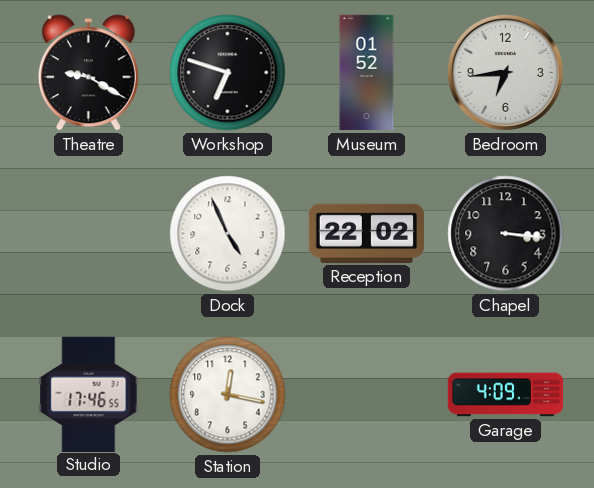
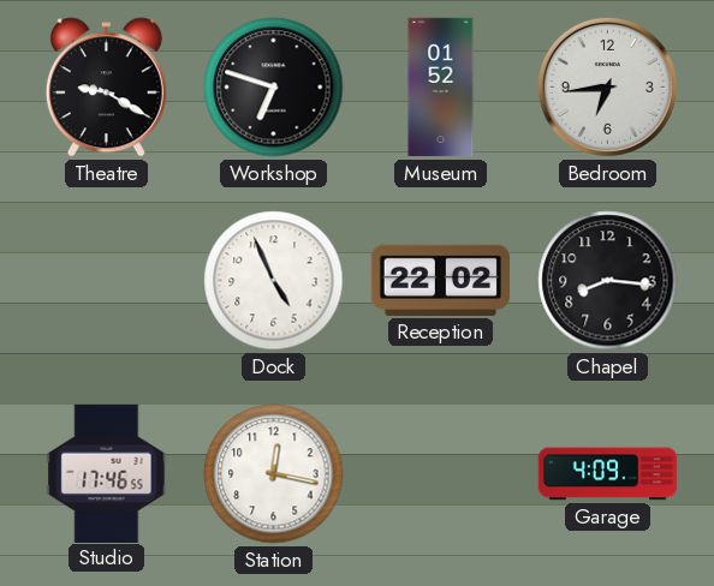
Chapel: 3:16 -> 8:16 (608, 281)
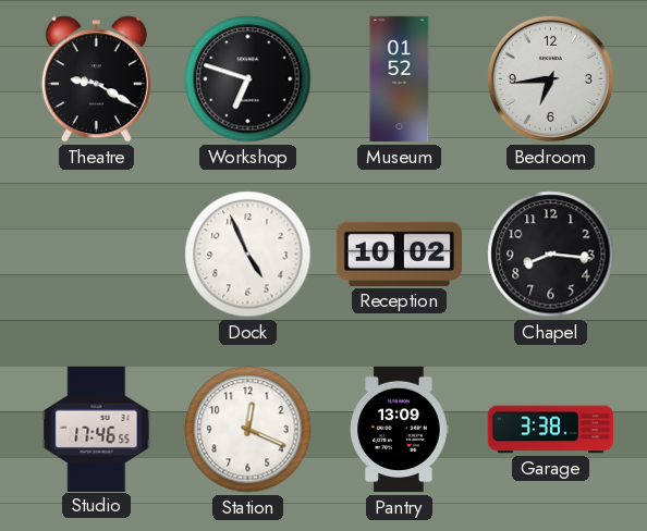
Reception: 22:02 -> 10:02 (399, 254)
Station: 12:17 -> 12:19 (248, 430)
Pantry: none -> 13:09 (400, 430)
Garage: 4:09 -> 3:38 (551, 430)
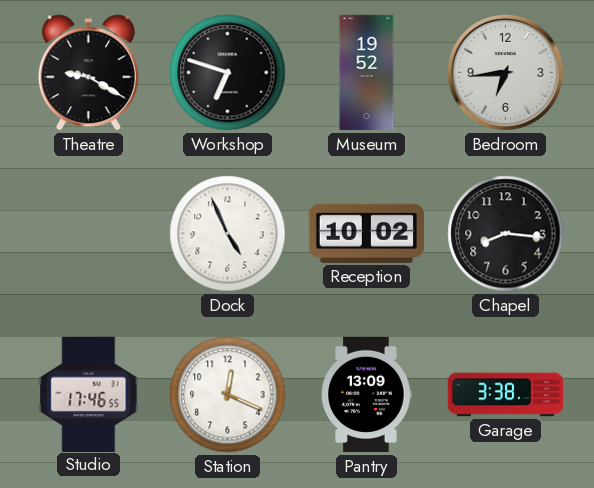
Museum: 01:52 -> 19:52 (367, 73)
